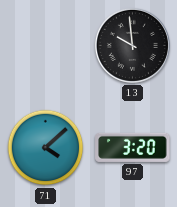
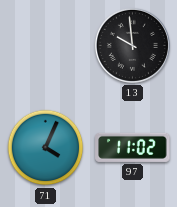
71: 4:08 -> 4:04 (46, 148)
97: 3:20 -> 11:02 (133, 147)
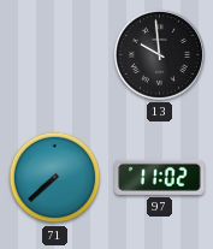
71: 4:04 -> 7:38 (55, 178)
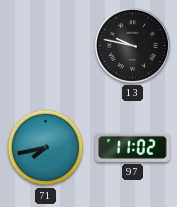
13: 9:59 -> 9:47 (132, 45)
71: 7:38 -> 7:43 (46, 148)
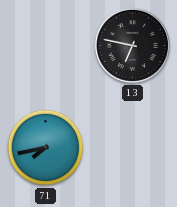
13: 9:47 -> 6:47 (132, 45)
97: 11:02 -> none (133, 147)
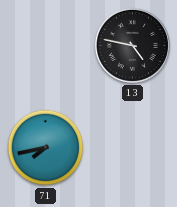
13: 6:47 -> 4:47 (132, 45)
